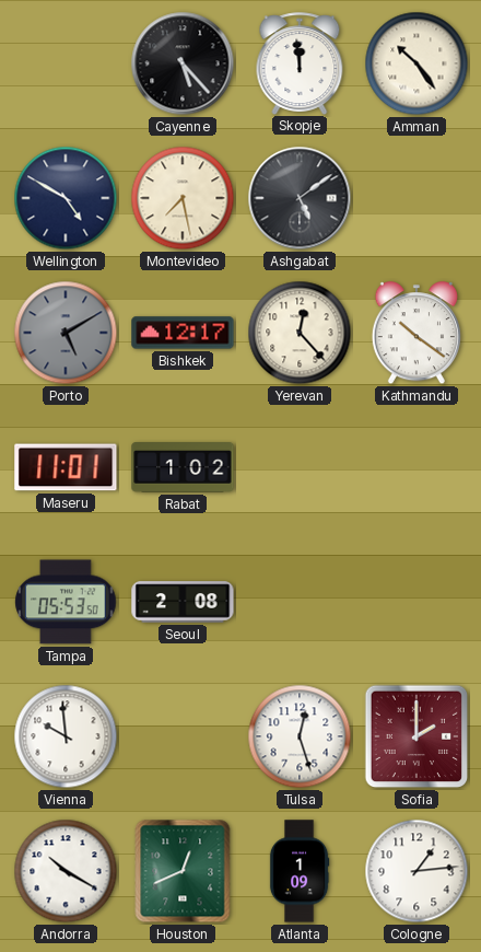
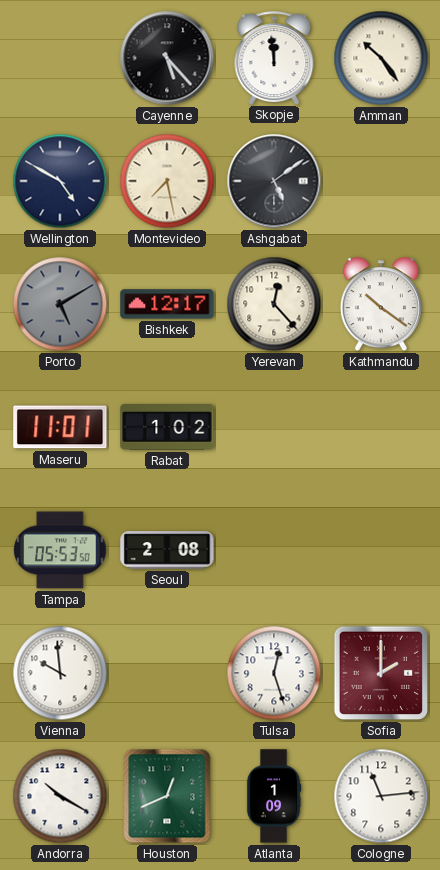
Cologne: 1:14 -> 11:14 (381, 796)
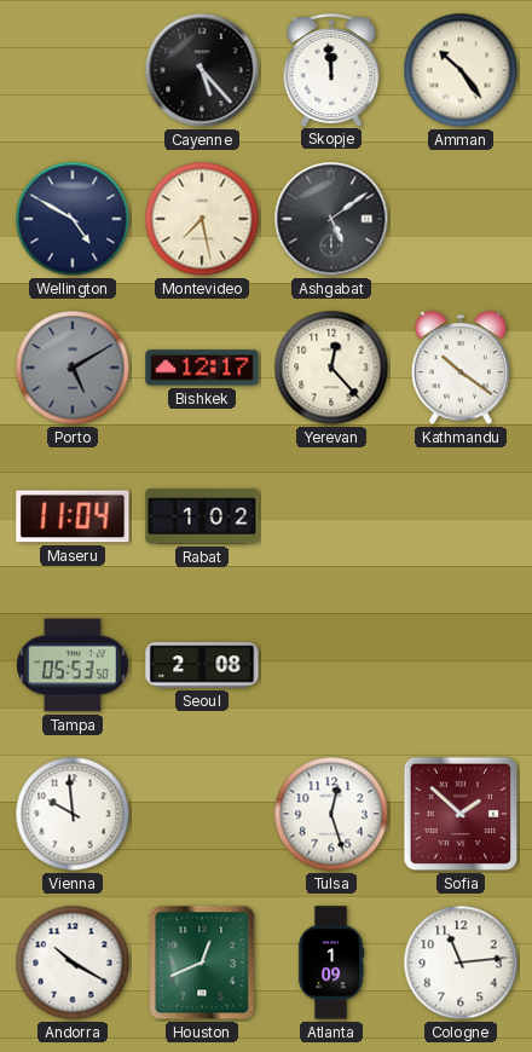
Maseru: 11:01 -> 11:04 (73, 516)
Sofia: 2:00 -> 1:52 (461, 814)
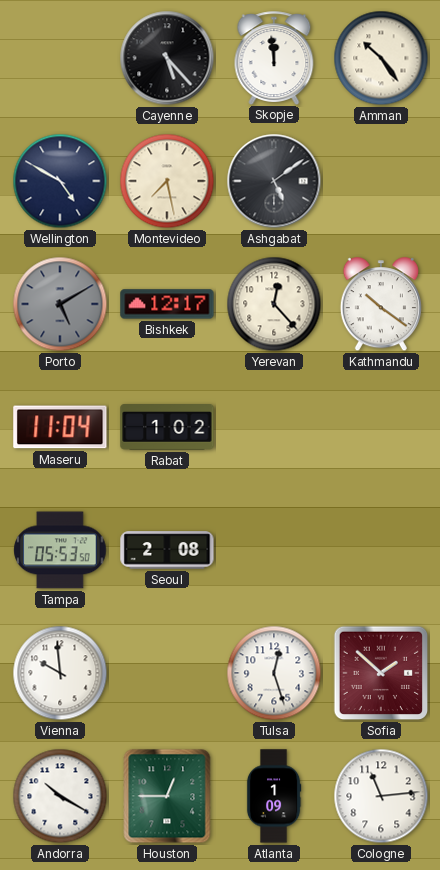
Houston: 12:41 -> 12:45 (167, 796)
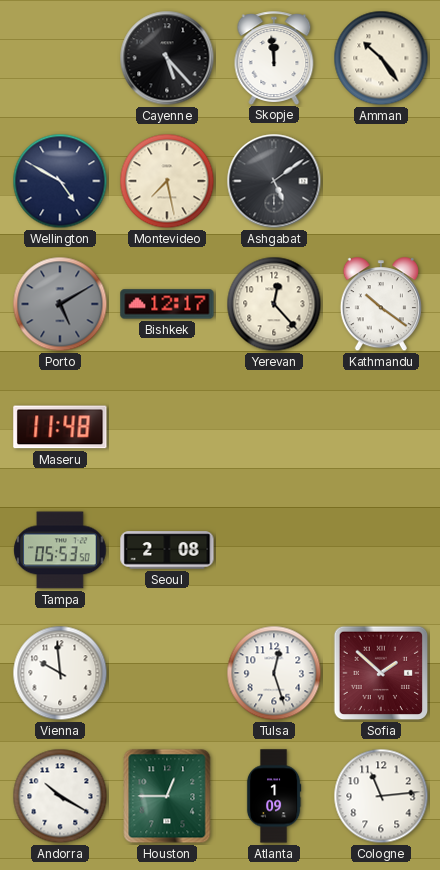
Maseru: 11:04 -> 11:48 (60, 427)
Rabat: 1:02 -> none (167, 428)
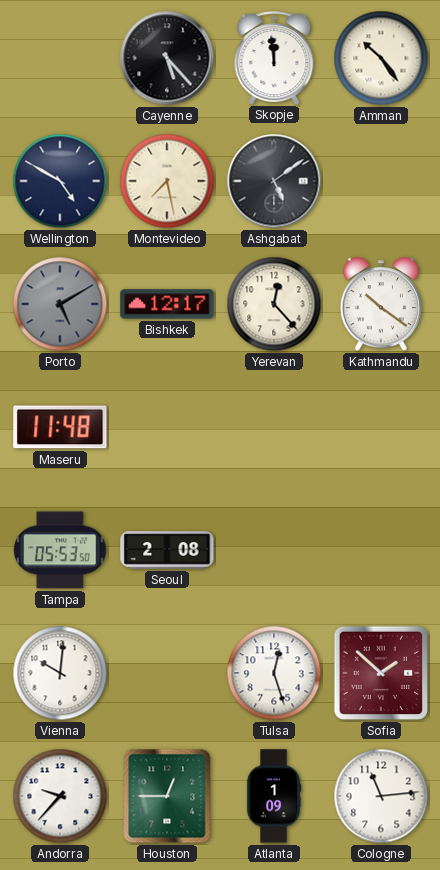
Vienna: 9:59 -> 10:01 (60, 673)
Andorra: 10:20 -> 9:37 (60, 796)
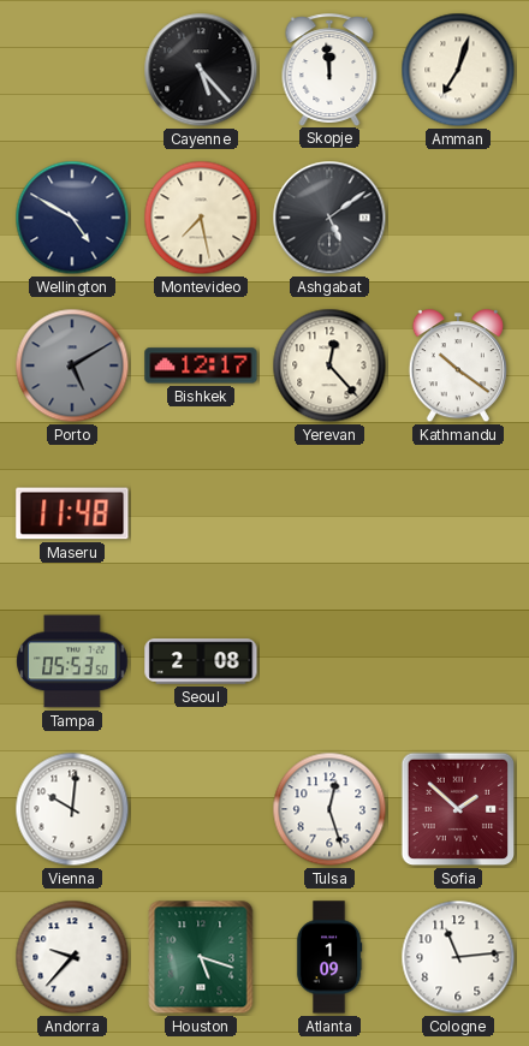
Amman: 10:24 -> 7:03 (458, 70)
Houston: 12:45 -> 5:18 (201, 957)
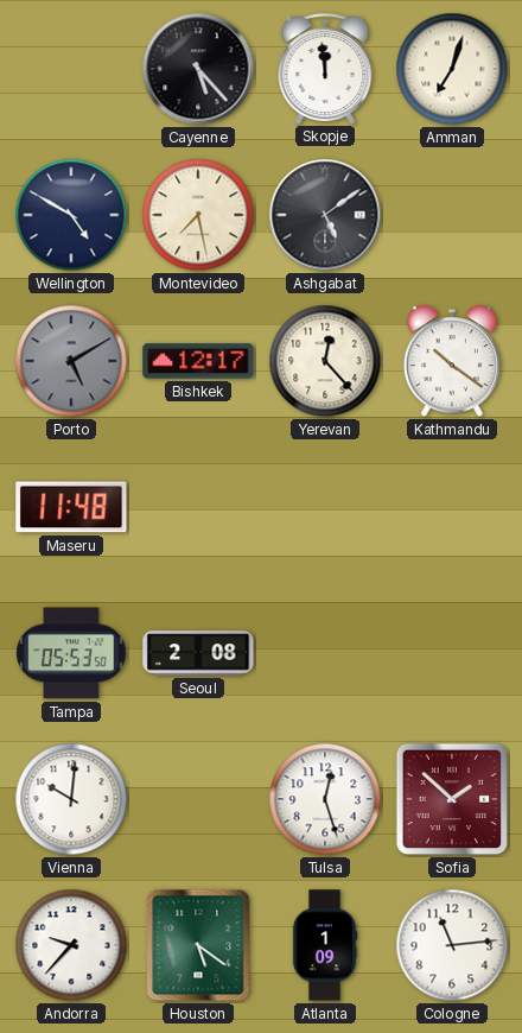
Houston: 5:18 -> 5:21 (198, 945)
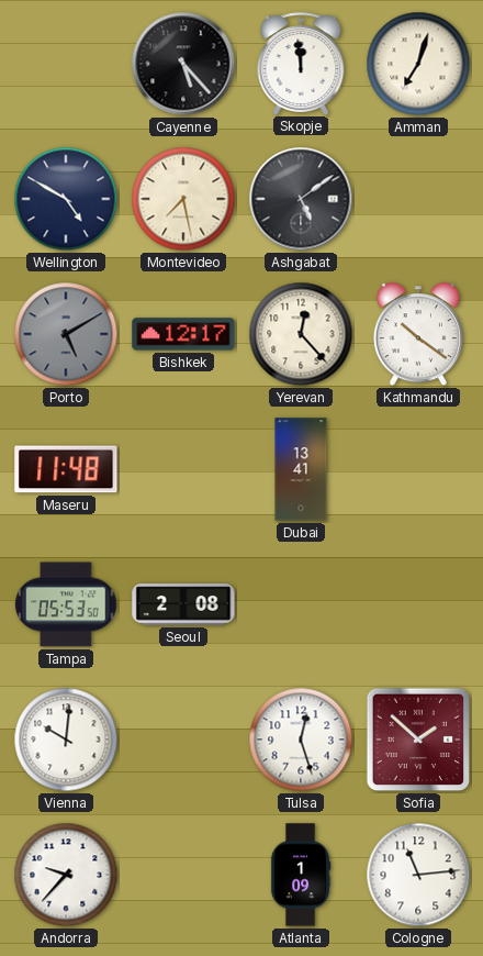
Dubai: none -> 13:41 (301, 469)
Houston: 5:21 -> none (198, 945)
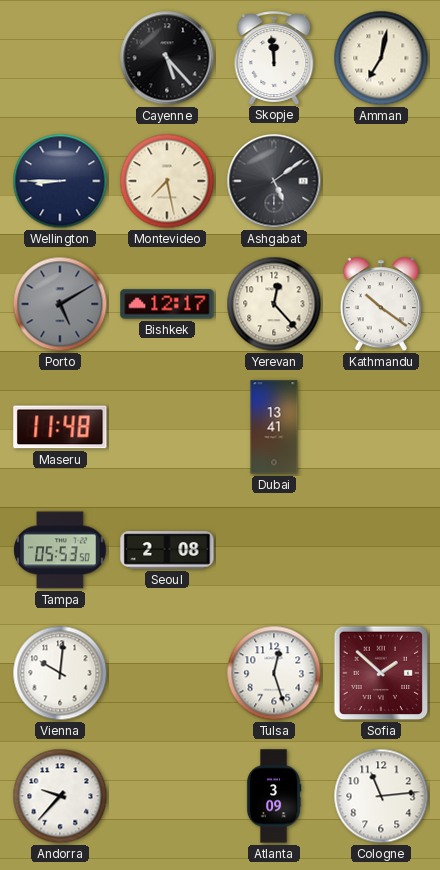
Amman: 7:03 -> 7:02 (381, 58)
Wellington: 4:50 -> 8:45 (60, 181)
Atlanta: 1:09 -> 3:09 (274, 796)
